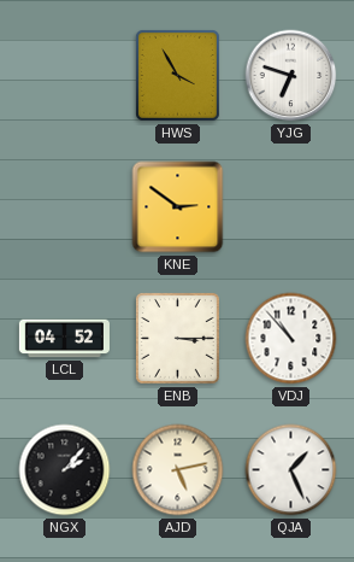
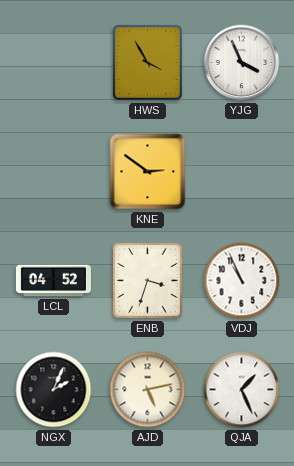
YJG: 6:48 -> 3:56 (242, 63)
ENB: 3:15 -> 3:33 (147, 280)
VDJ: 10:53 -> 10:56 (242, 281)
NGX: 2:07 -> 2:04 (54, 390)
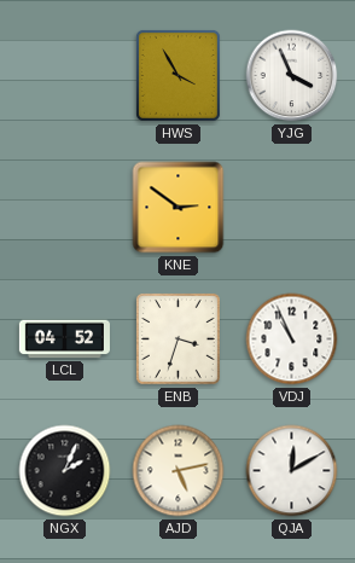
QJA: 1:26 -> 12:10 (292, 471)
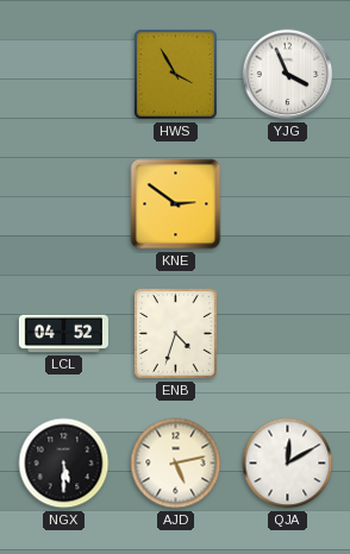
ENB: 3:33 -> 4:33 (175, 333)
VDJ: 10:56 -> none (292, 339)
NGX: 2:04 -> 5:30 (64, 464)
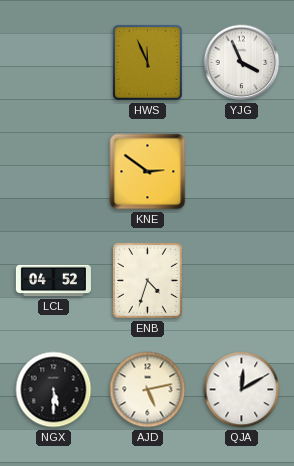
HWS: 3:55 -> 11:56 (147, 62)
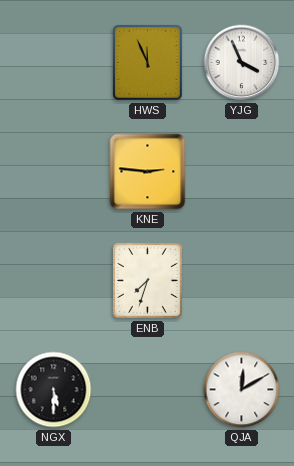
KNE: 2:51 -> 2:46 (148, 172)
LCL: 04:52 -> none (53, 281)
ENB: 4:33 -> 7:33 (147, 280)
AJD: 5:13 -> none (148, 390)
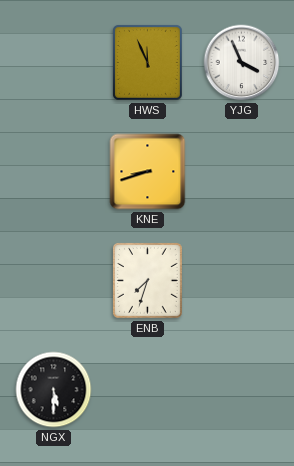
KNE: 2:46 -> 8:42 (148, 172)
QJA: 12:10 -> none (242, 390)
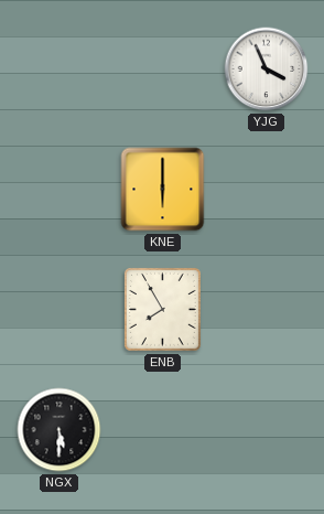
HWS: 11:56 -> none (147, 62)
KNE: 8:42 -> 6:00 (163, 190)
ENB: 7:33 -> 7:55 (162, 309)
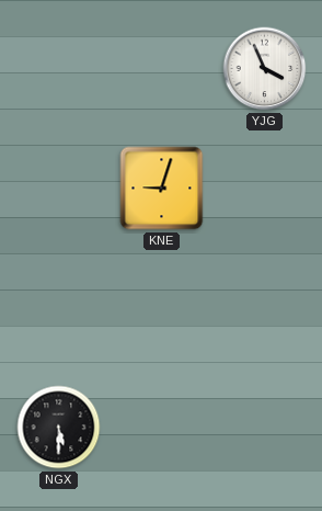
KNE: 6:00 -> 9:03 (162, 189)
ENB: 7:55 -> none (162, 309)
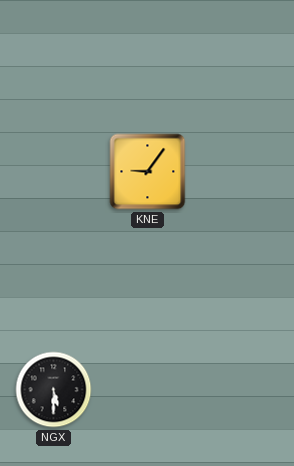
YJG: 3:56 -> none (265, 69)
KNE: 9:03 -> 9:06 (148, 172)
